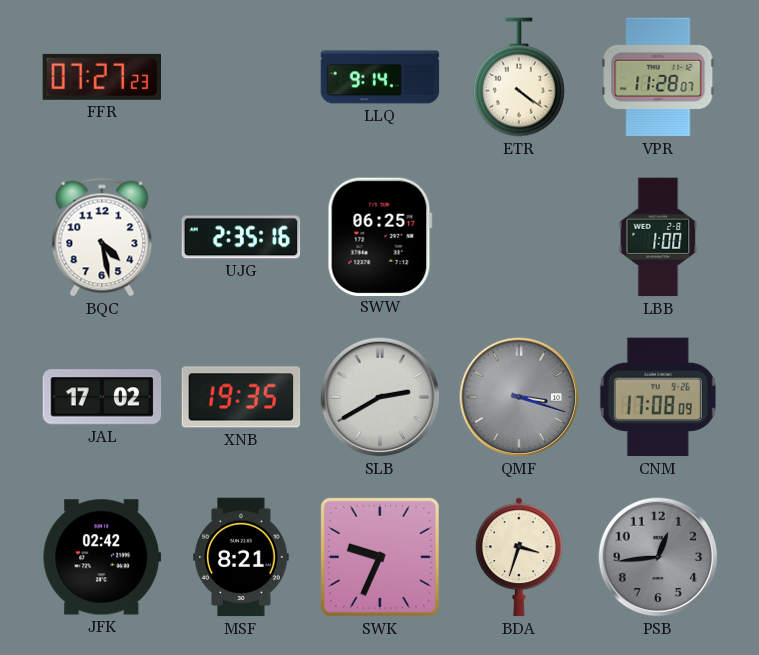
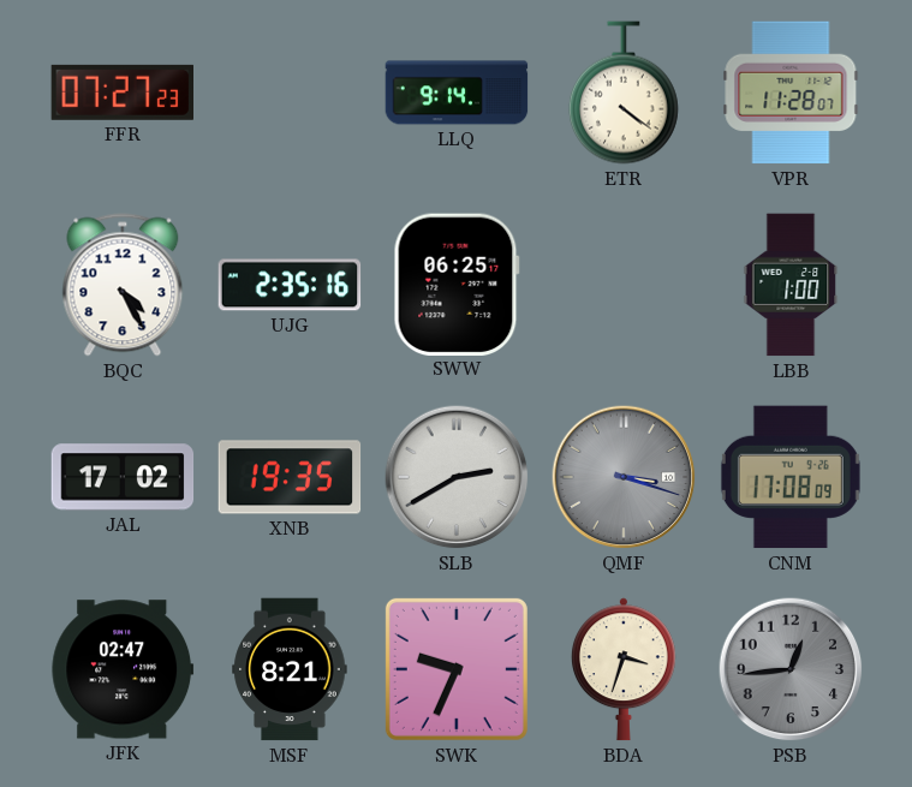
BQC: 4:28 -> 4:25 (123, 285)
JFK: 02:42 -> 02:47 (123, 669)
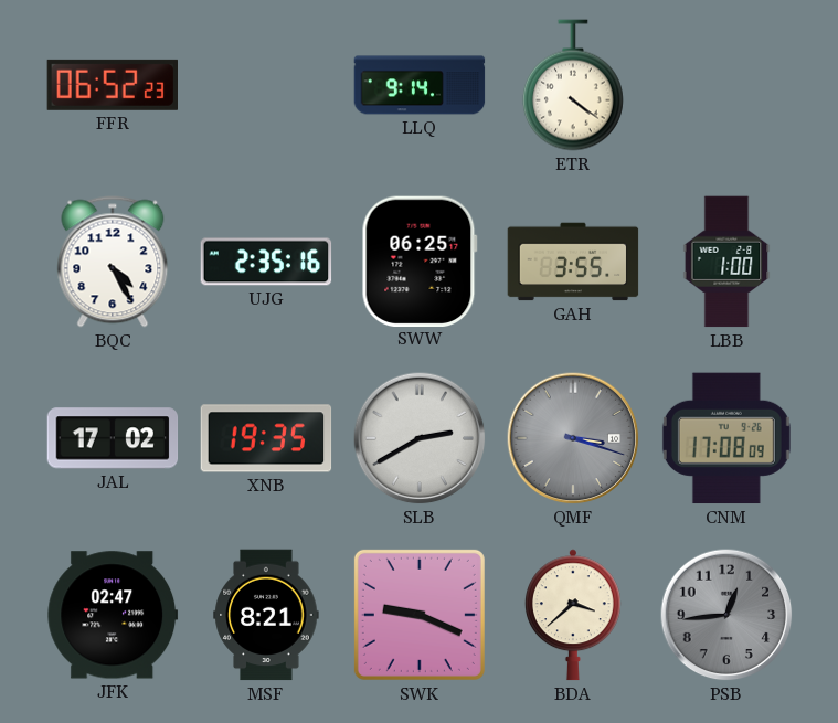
FFR: 07:27 -> 06:52 (112, 85)
VPR: 11:28 -> none (791, 93)
GAH: none -> 3:55 (573, 262)
SWK: 9:34 -> 9:19 (420, 615)
BDA: 3:33 -> 3:38 (573, 615)
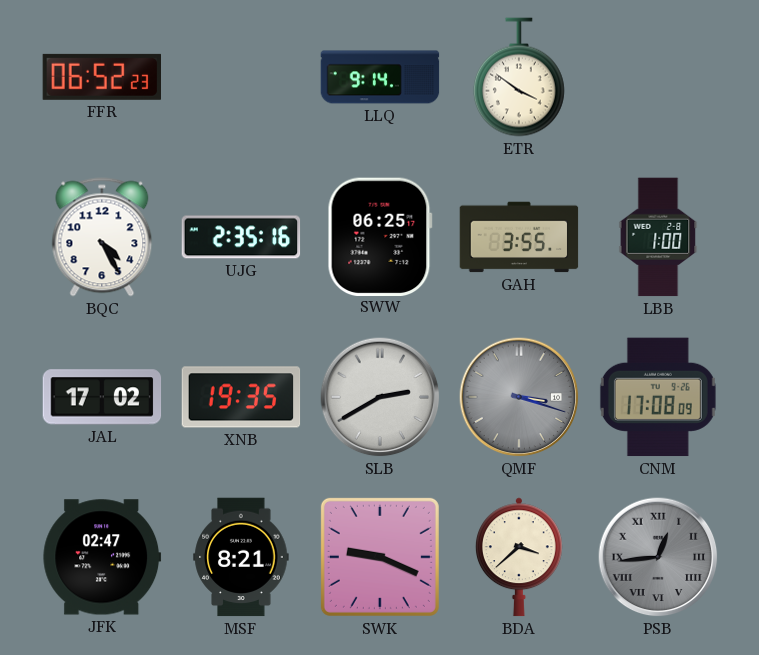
ETR: 4:21 -> 3:51 (519, 77)
PSB numerals: Arabic -> Roman (658, 557)
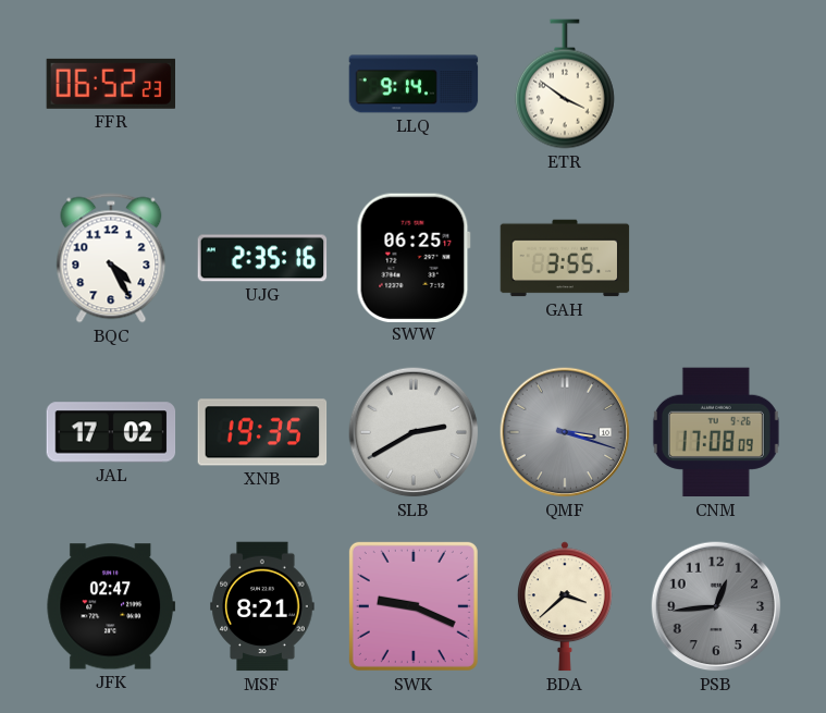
LBB: 1:00 -> none (658, 237)
PSB numerals: Roman -> Arabic (716, 606)
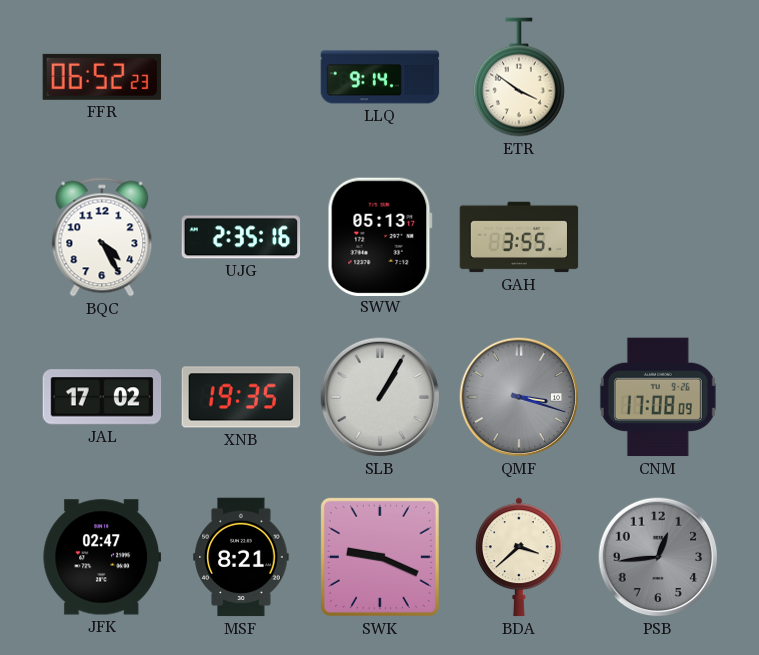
SWW: 06:25 -> 05:13 (380, 236)
SLB: 2:40 -> 1:05 (380, 397)
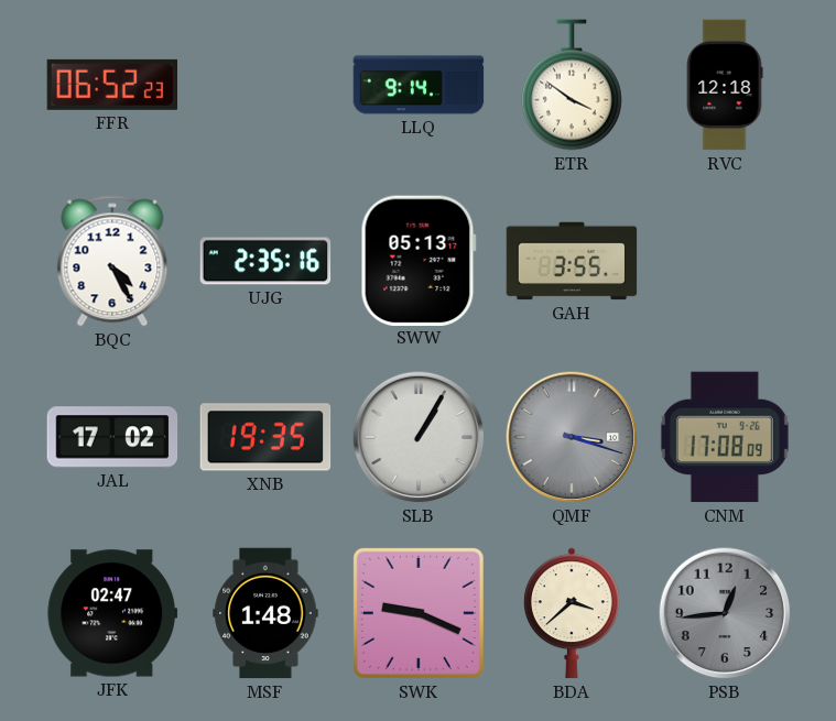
RVC: none -> 12:18 (725, 85)
MSF: 8:21 -> 1:48 (265, 613)
